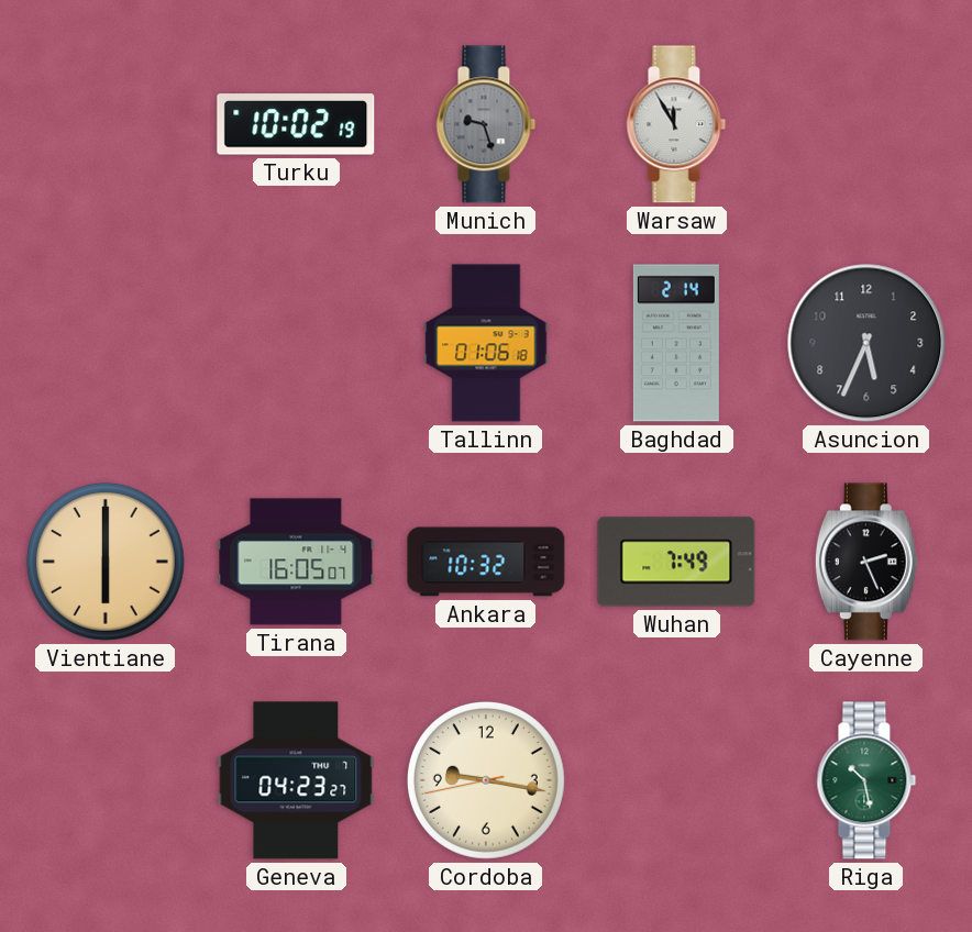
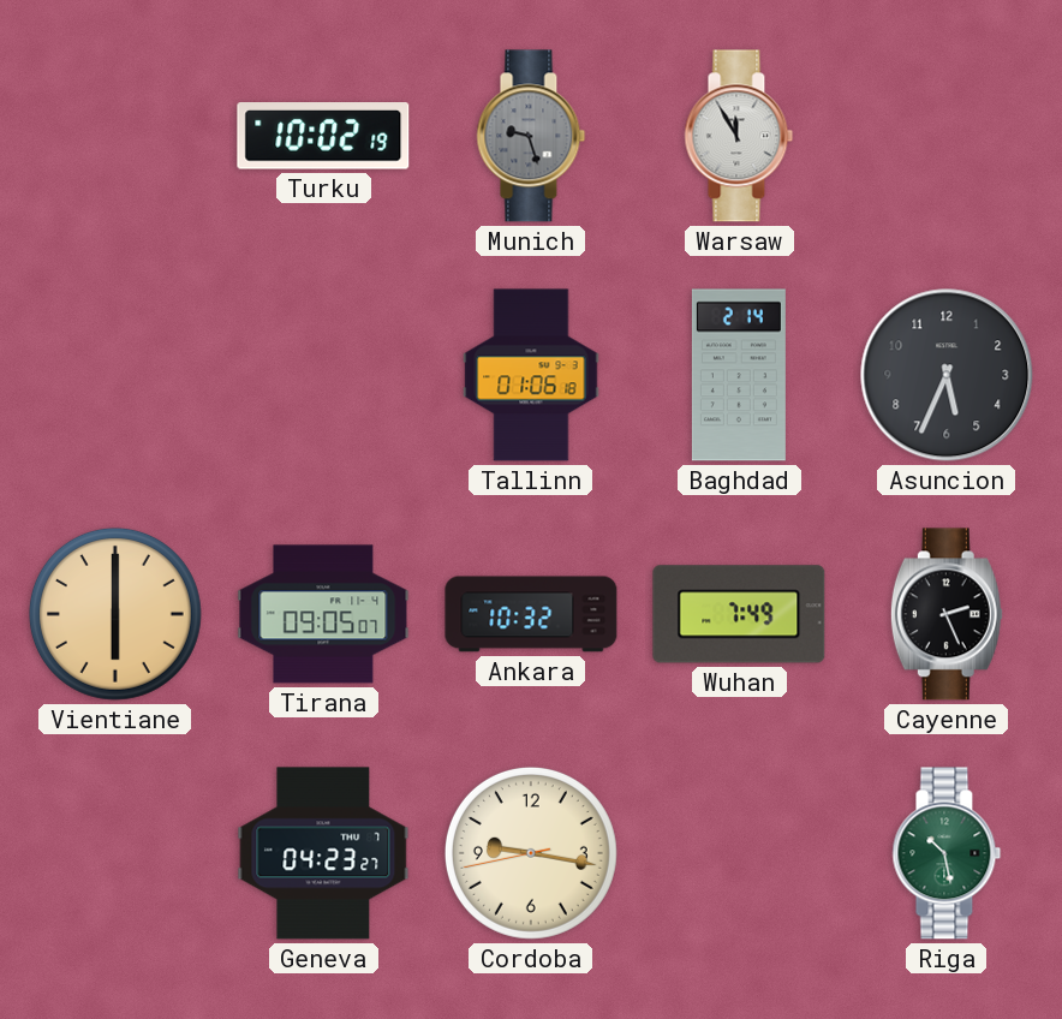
Tirana: 16:05 -> 09:05 (323, 614)
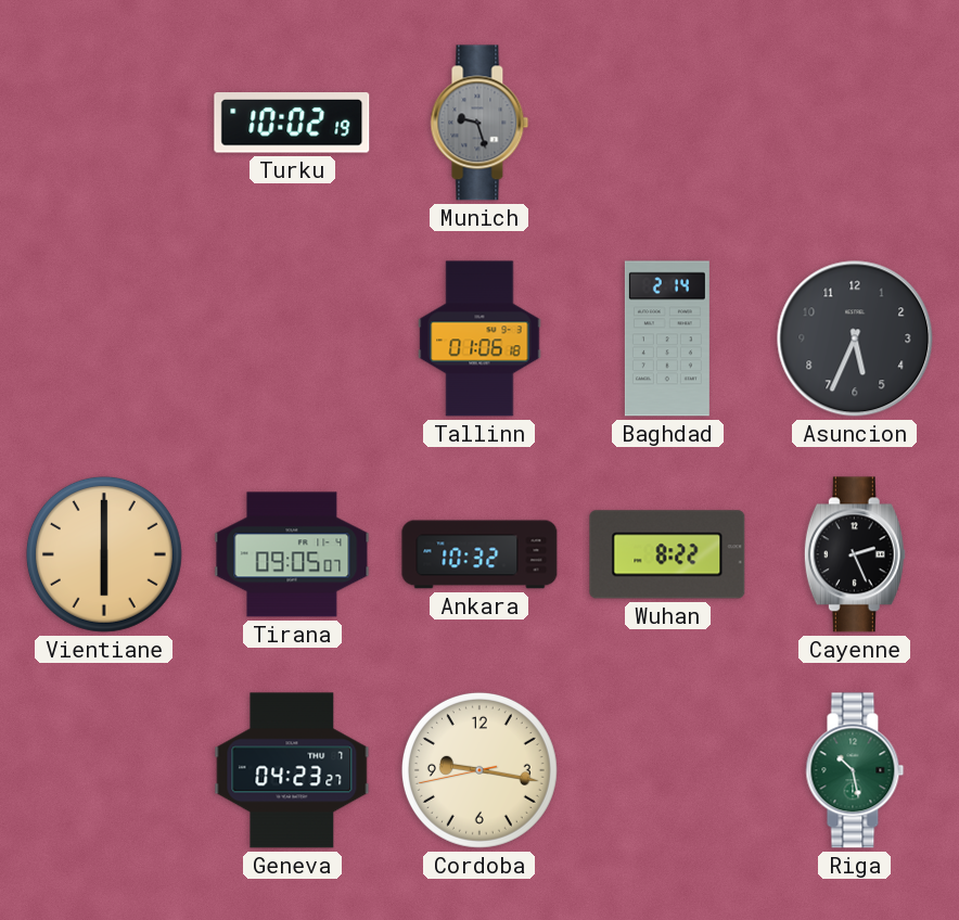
Warsaw: 11:55 -> none (739, 136)
Wuhan: 7:49 -> 8:22 (667, 554)
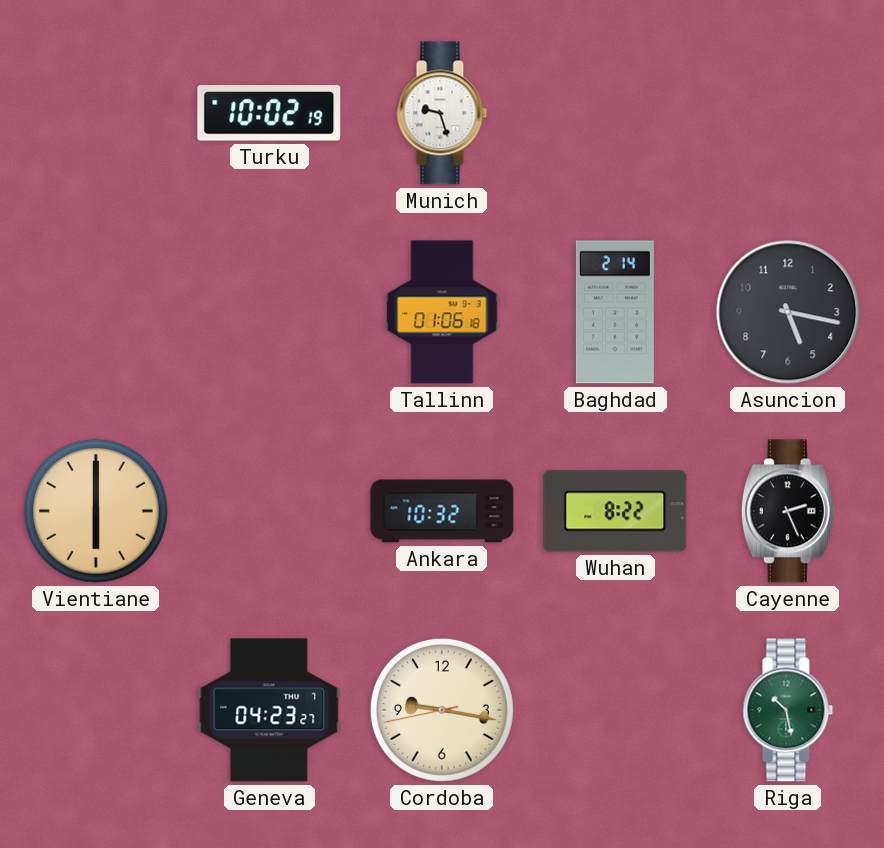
Munich dial: grey -> white (442, 113)
Asuncion: 5:34 -> 5:17 (788, 312)
Tirana: 09:05 -> none (292, 554)
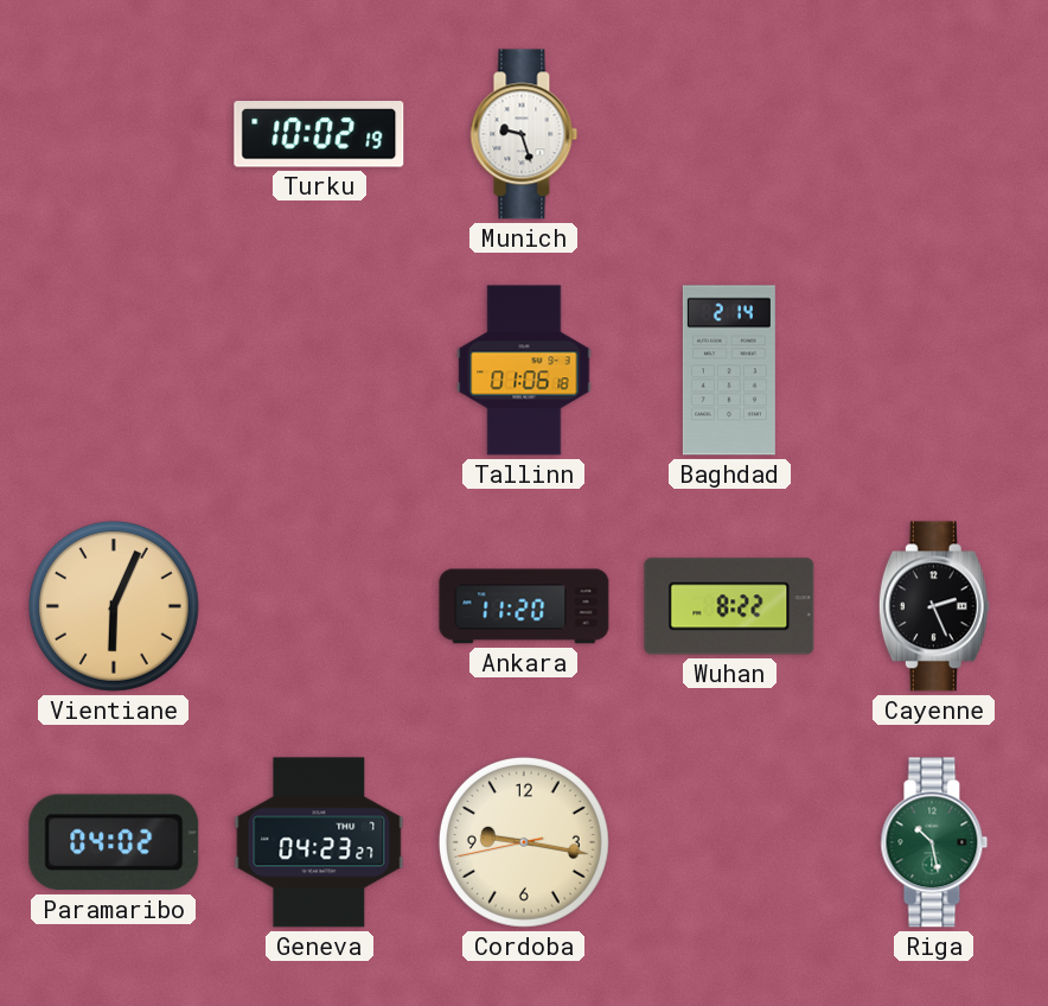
Asuncion: 5:17 -> none (788, 312)
Vientiane: 6:00 -> 6:04 (114, 606)
Ankara: 10:32 -> 11:20 (524, 606)
Paramaribo: none -> 04:02 (114, 842)
